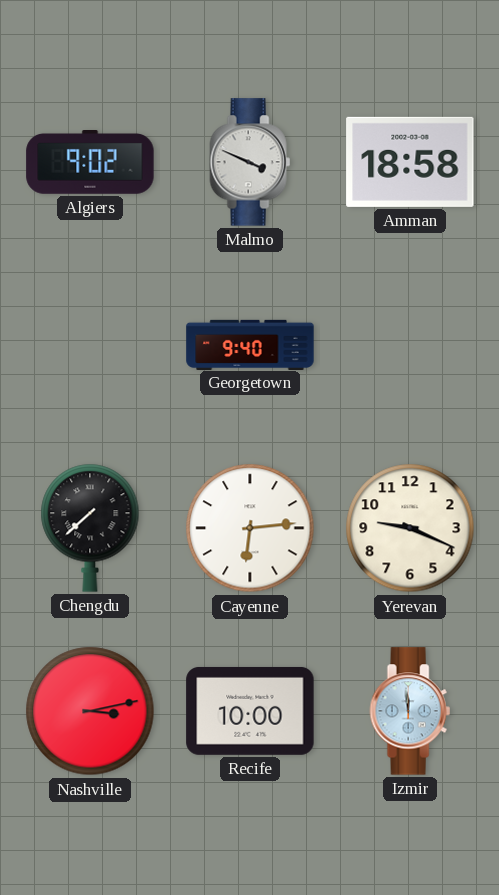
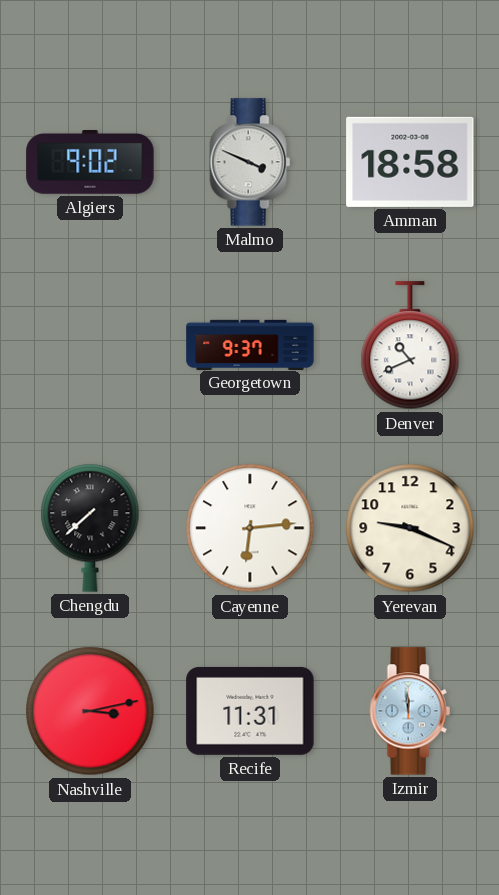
Georgetown: 9:40 -> 9:37 (250, 344)
Denver: none -> 10:41 (410, 346)
Recife: 10:00 -> 11:31 (250, 711)
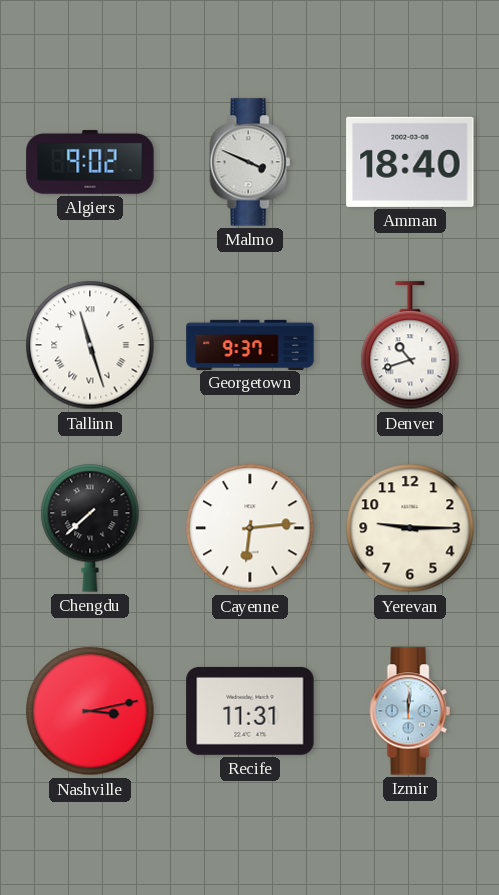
Amman: 18:58 -> 18:40 (410, 162)
Tallinn: none -> 11:27 (90, 345)
Denver: 10:41 -> 10:42 (410, 346)
Yerevan: 9:19 -> 9:15 (410, 528)
Izmir: 11:59 -> 12:01 (410, 711)
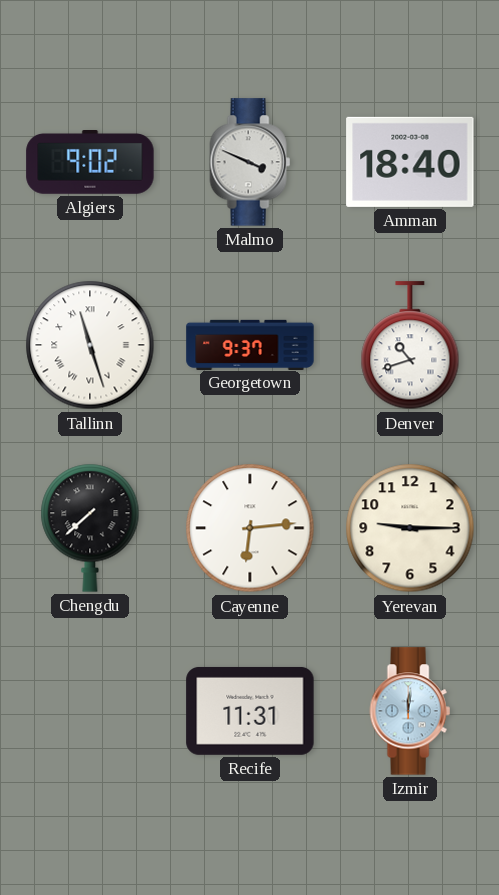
Nashville: 3:13 -> none (90, 711)
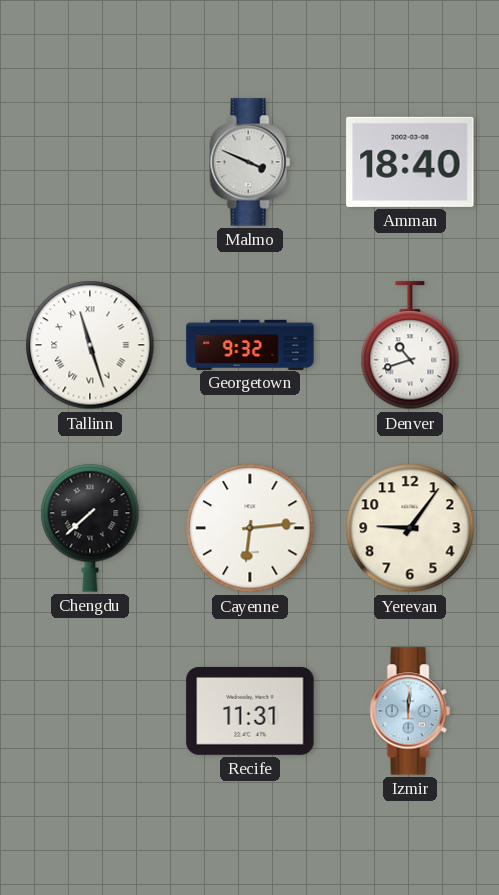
Algiers: 9:02 -> none (90, 163)
Georgetown: 9:37 -> 9:32 (250, 344)
Yerevan: 9:15 -> 9:06 (410, 528)
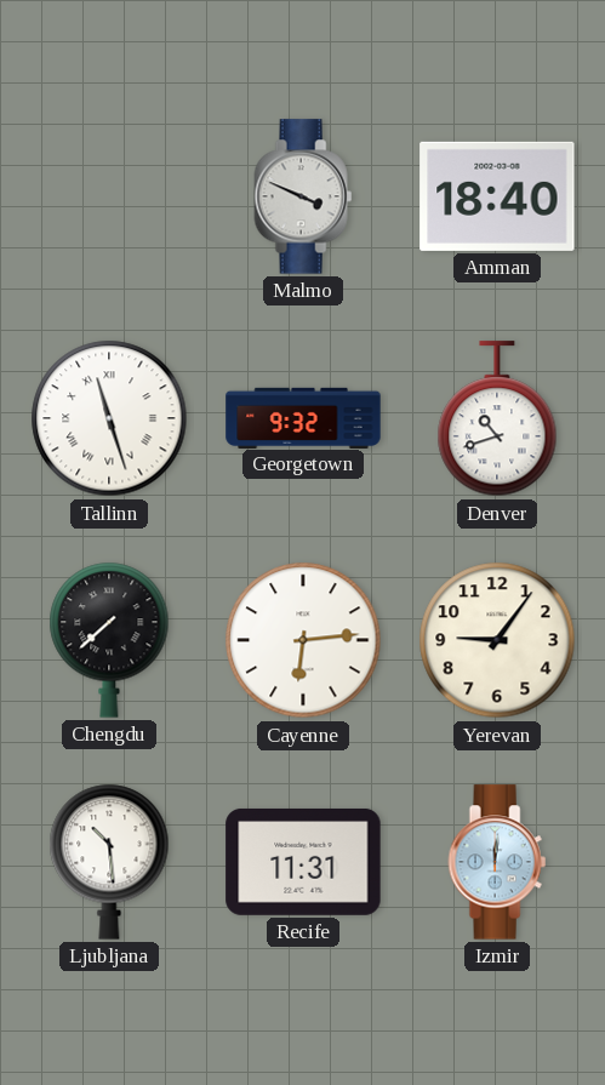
Ljubljana: none -> 10:29 (109, 862)
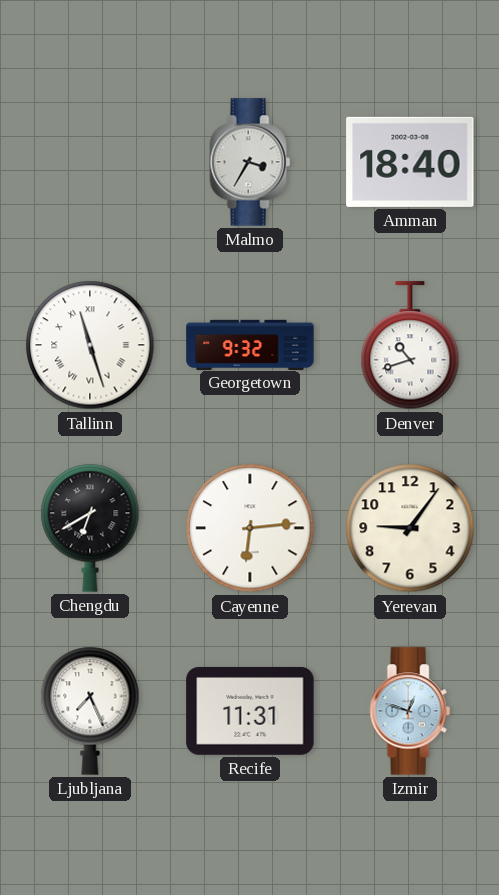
Malmo: 3:49 -> 3:35 (250, 162)
Chengdu: 7:38 -> 6:40 (90, 528)
Ljubljana: 10:29 -> 7:26 (90, 711)
Izmir: 12:01 -> 12:48 (410, 711)
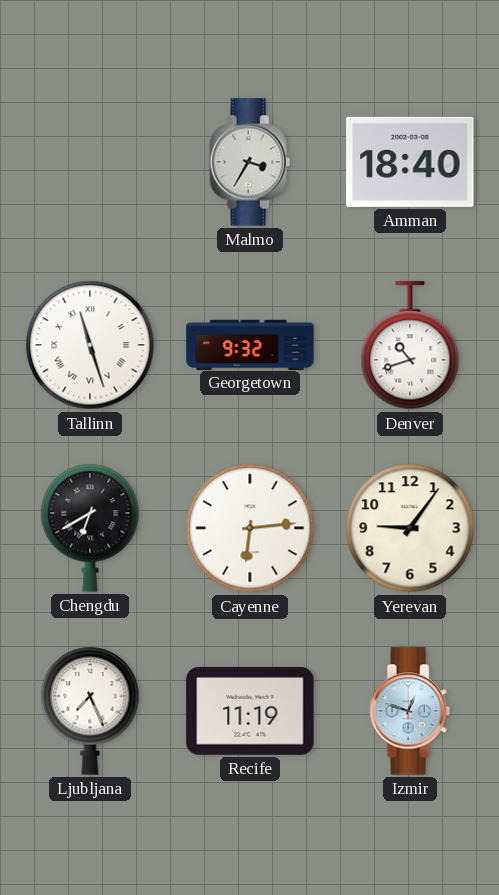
Recife: 11:31 -> 11:19 (250, 711)
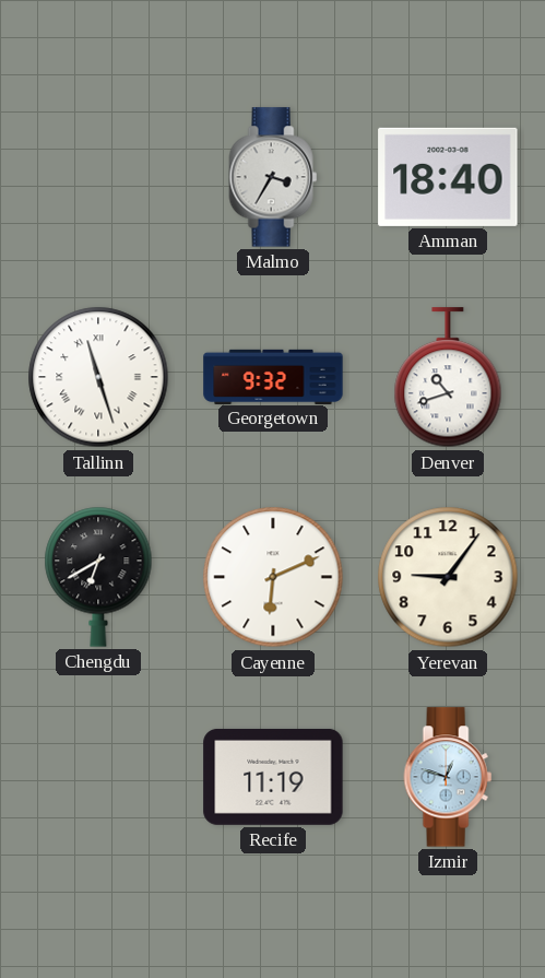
Cayenne: 6:14 -> 6:11 (273, 577)
Ljubljana: 7:26 -> none (90, 711)
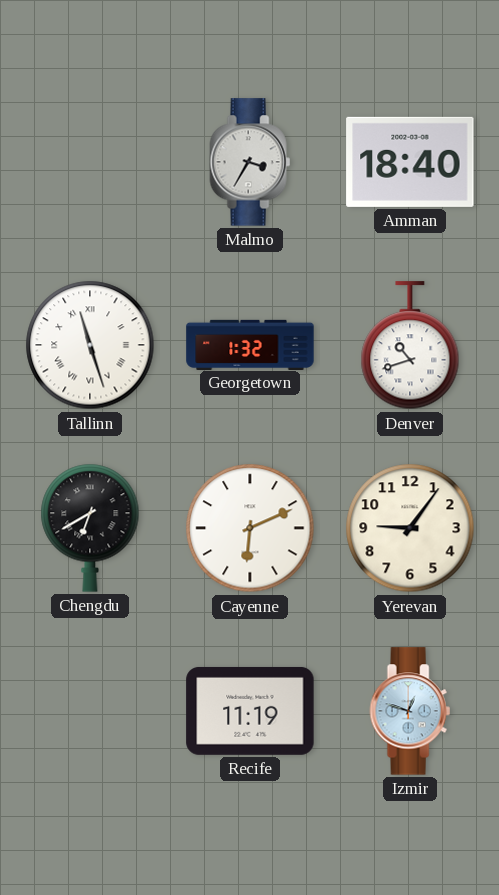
Georgetown: 9:32 -> 1:32 (250, 344)
